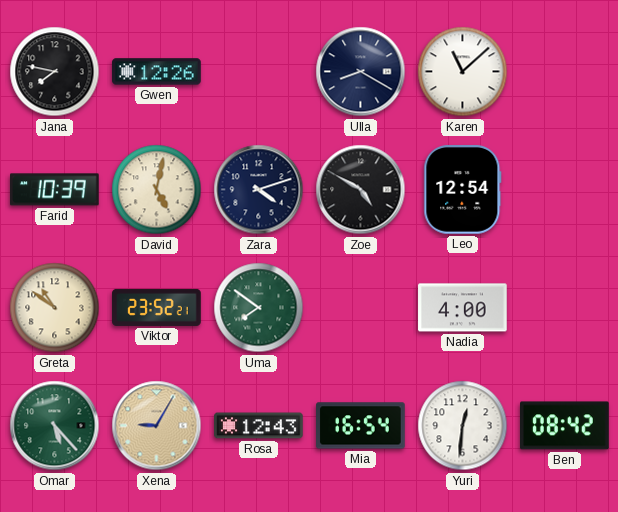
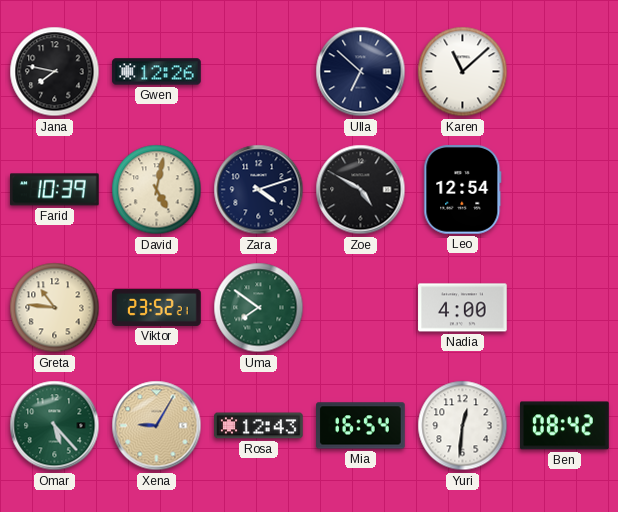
Ulla: 8:20 -> 6:52 (361, 72)
Greta: 10:51 -> 10:46 (55, 308)
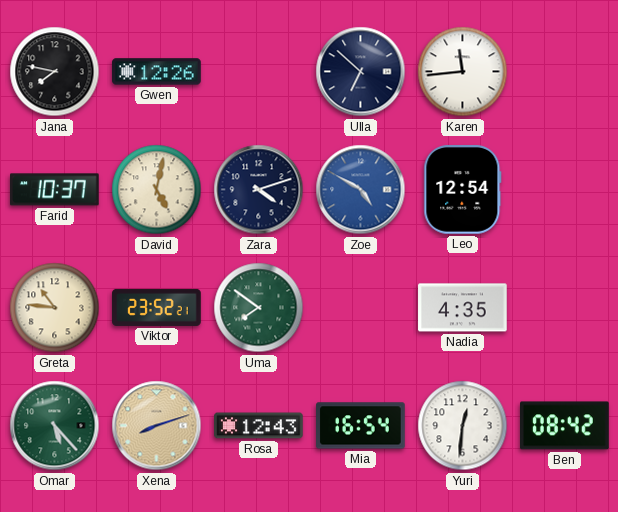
Karen: 11:08 -> 11:44 (463, 72)
Farid: 10:39 -> 10:37 (55, 190)
Zoe dial: black -> blue (361, 190)
Nadia: 4:00 -> 4:35 (463, 308)
Xena: 9:05 -> 8:12 (157, 426)
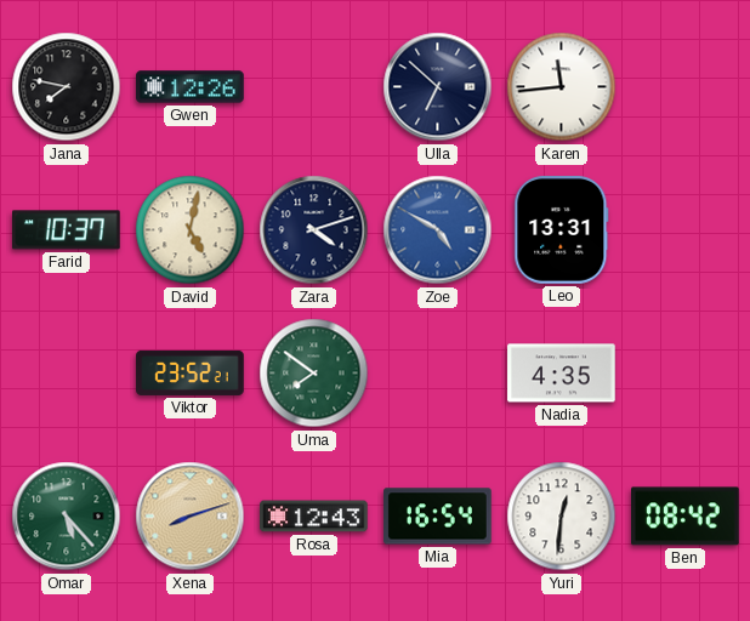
Leo: 12:54 -> 13:31 (562, 230)
Greta: 10:46 -> none (55, 308)
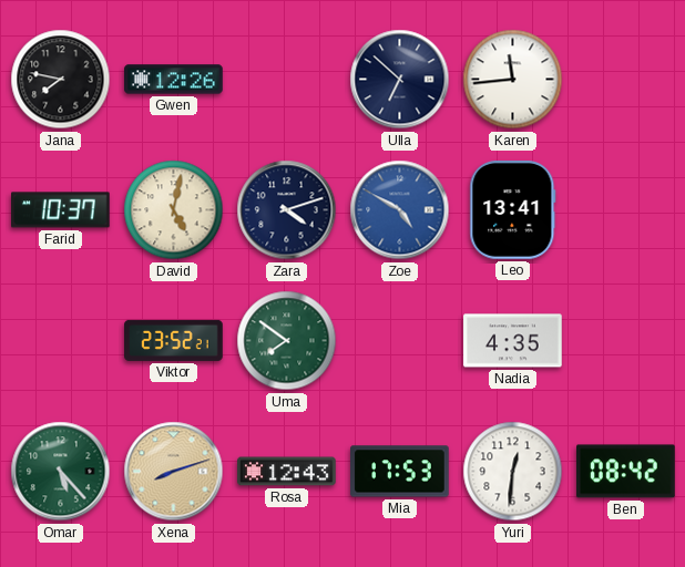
Leo: 13:31 -> 13:41 (513, 210)
Mia: 16:54 -> 17:53 (400, 472)
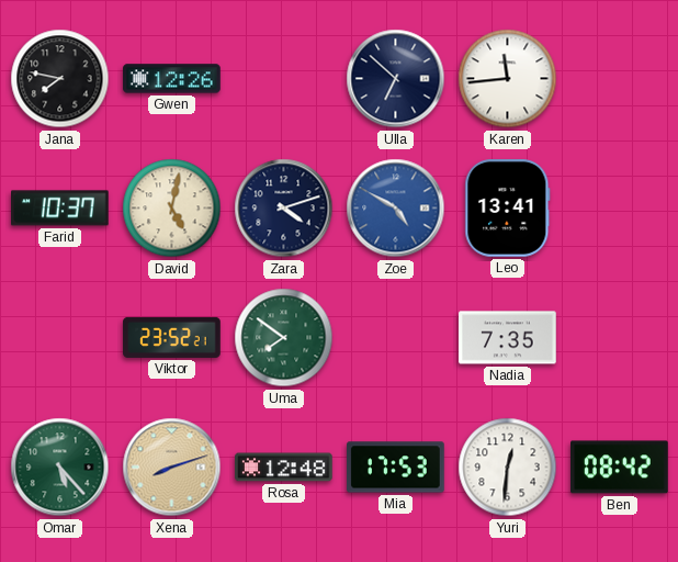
Nadia: 4:35 -> 7:35 (508, 338)
Rosa: 12:43 -> 12:48 (284, 468)
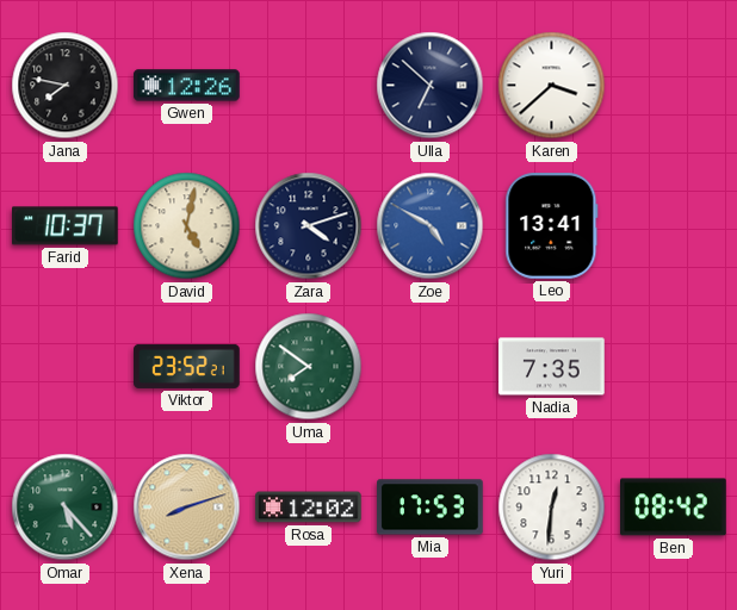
Karen: 11:44 -> 3:38 (552, 86)
Rosa: 12:48 -> 12:02 (309, 508)
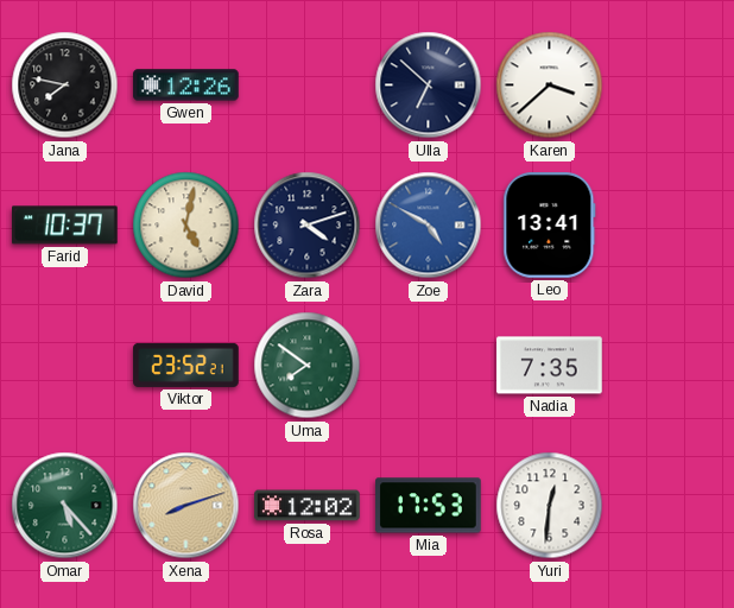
Ben: 08:42 -> none (674, 508)
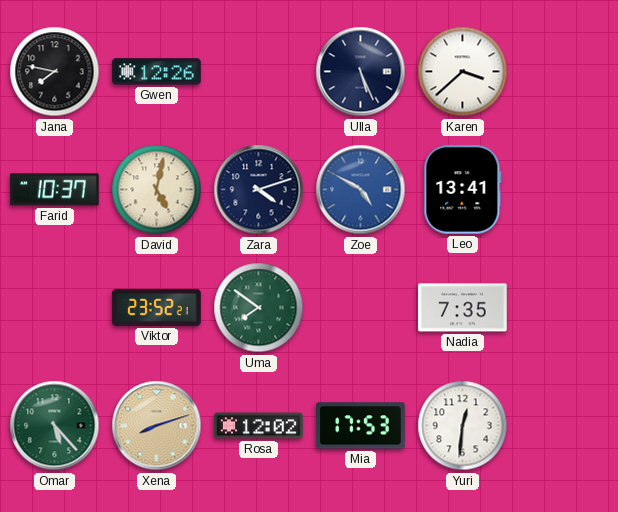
Ulla: 6:52 -> 5:26 (361, 72)
